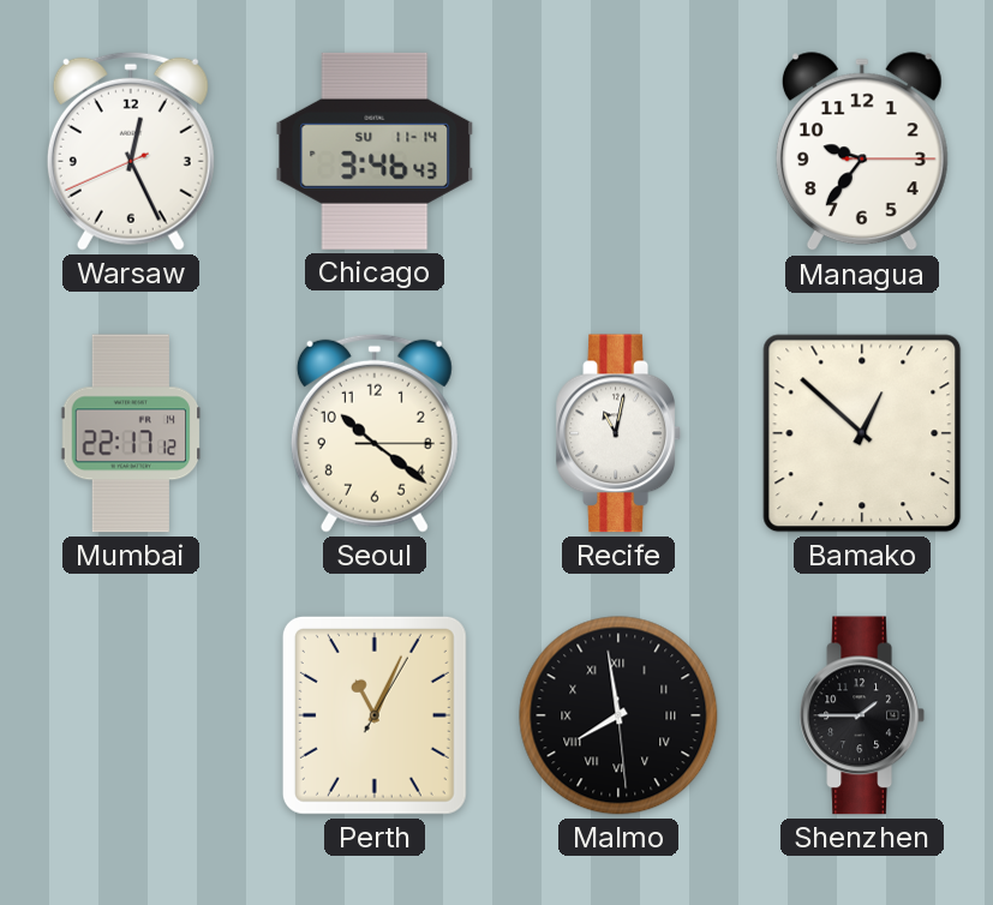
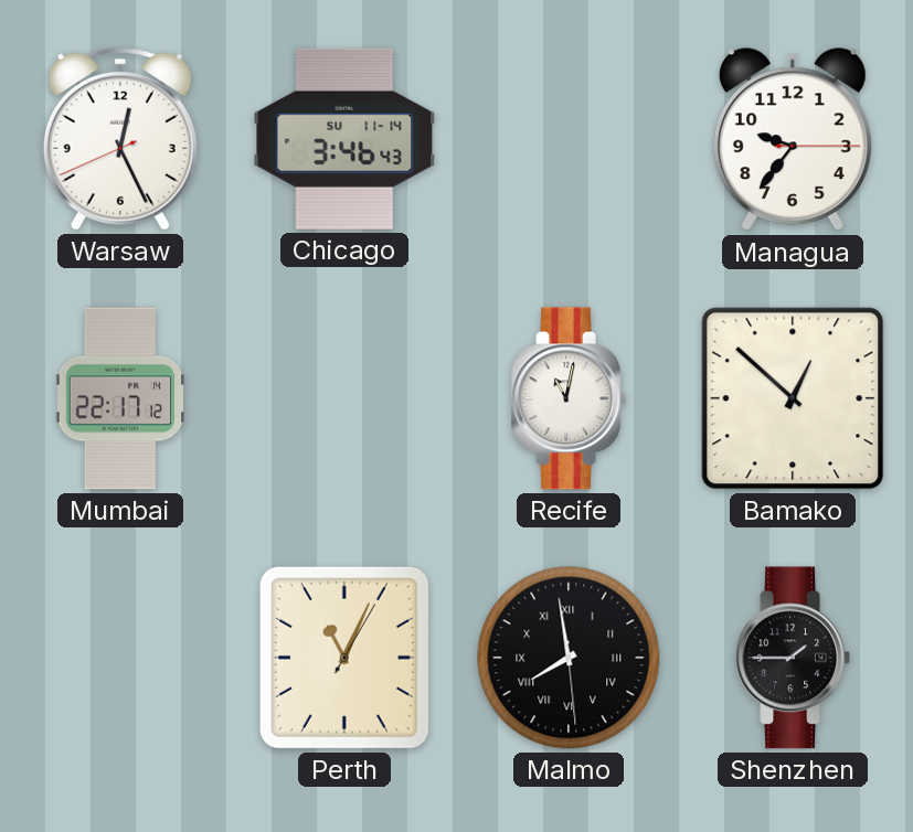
Seoul: 10:21 -> none (375, 433)
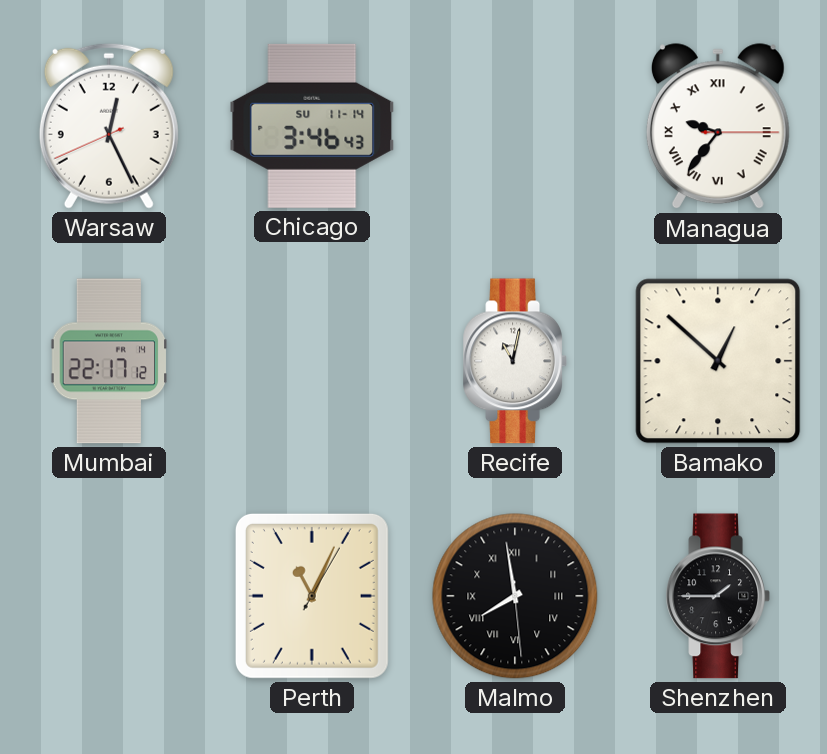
Managua numerals: Arabic -> Roman (718, 127)
